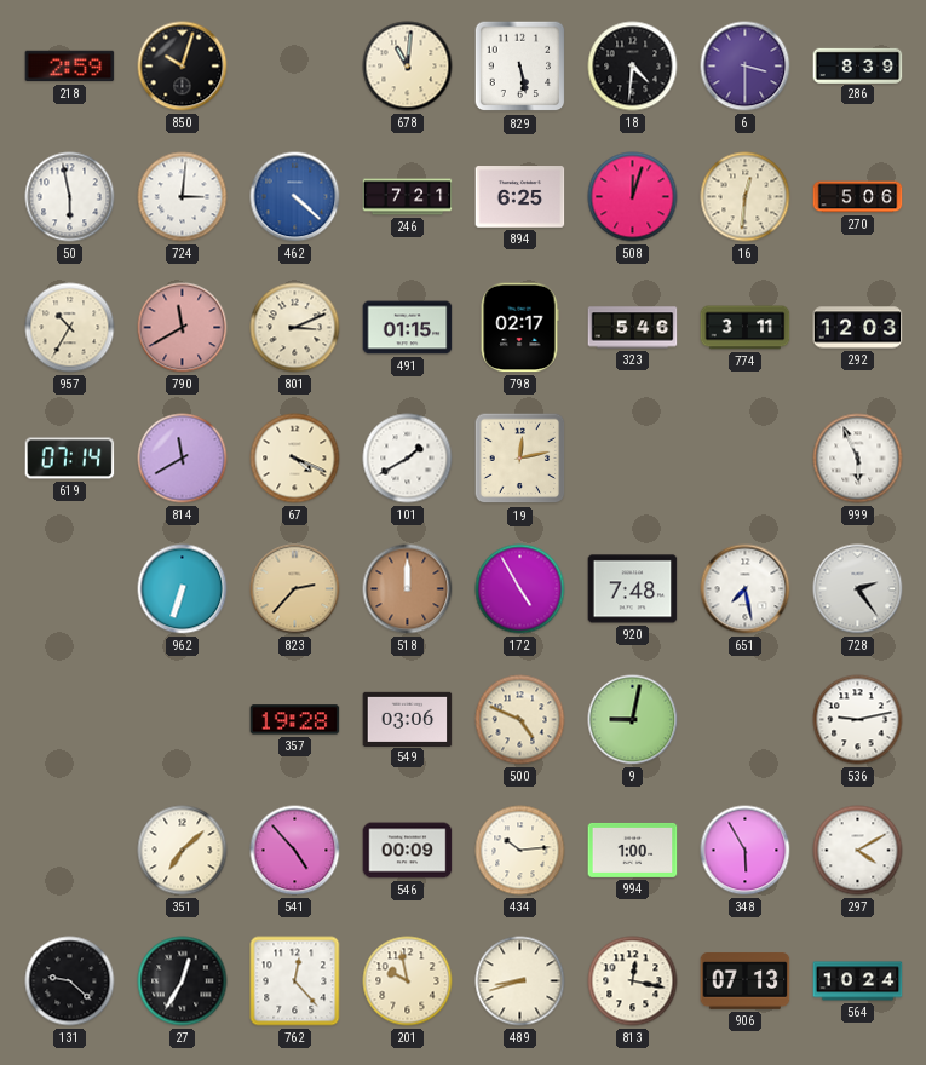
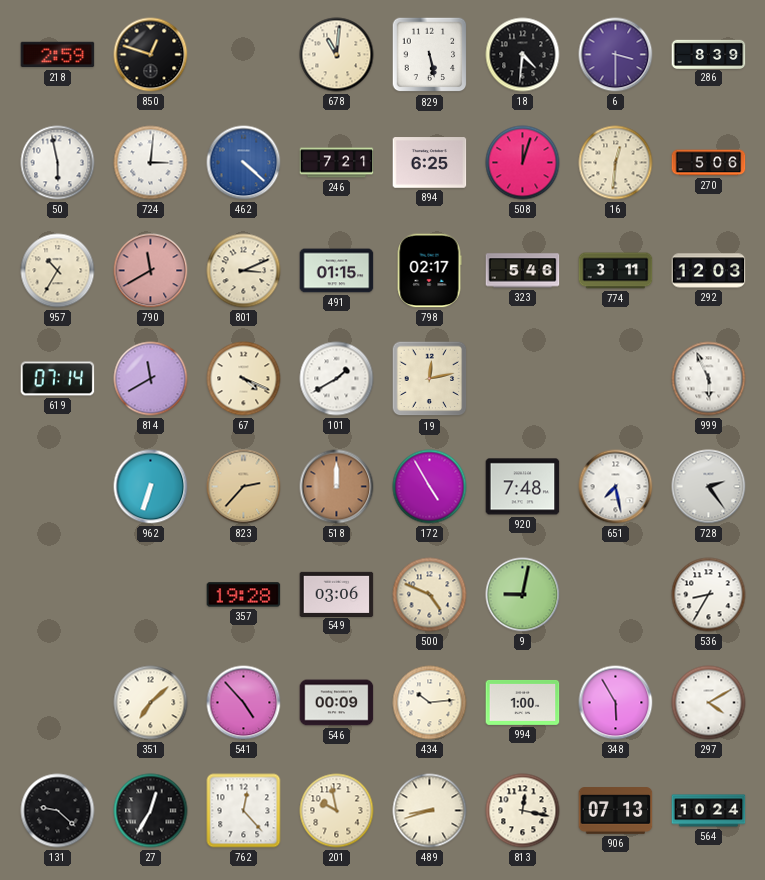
850: 10:03 -> 12:48 (151, 55)
536: 9:13 -> 8:35 (709, 595)
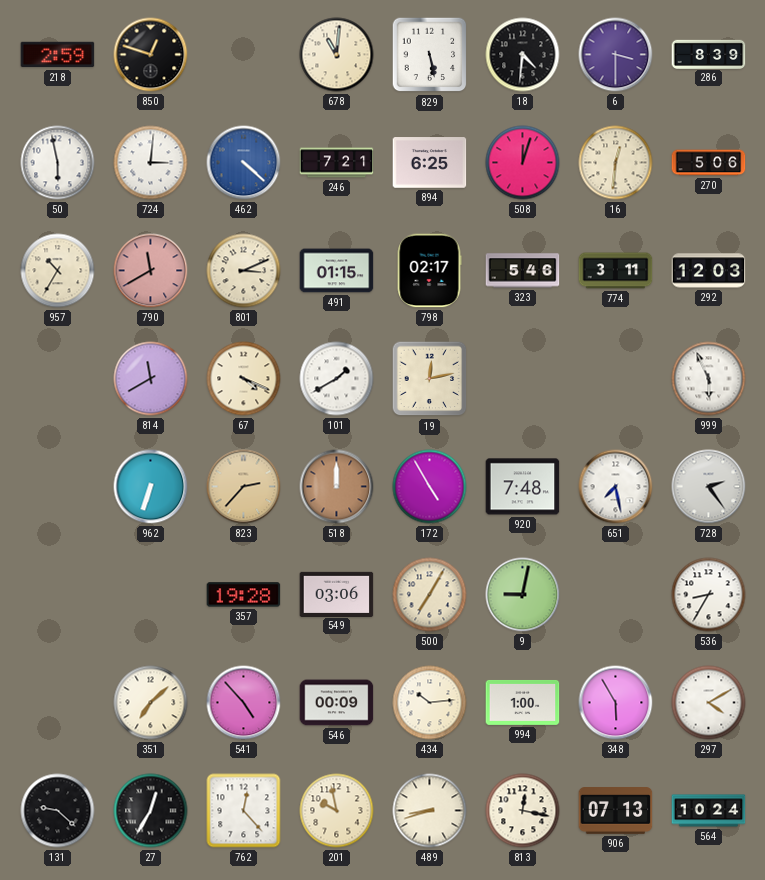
619: 07:14 -> none (58, 379)
500: 4:49 -> 7:05 (430, 595)
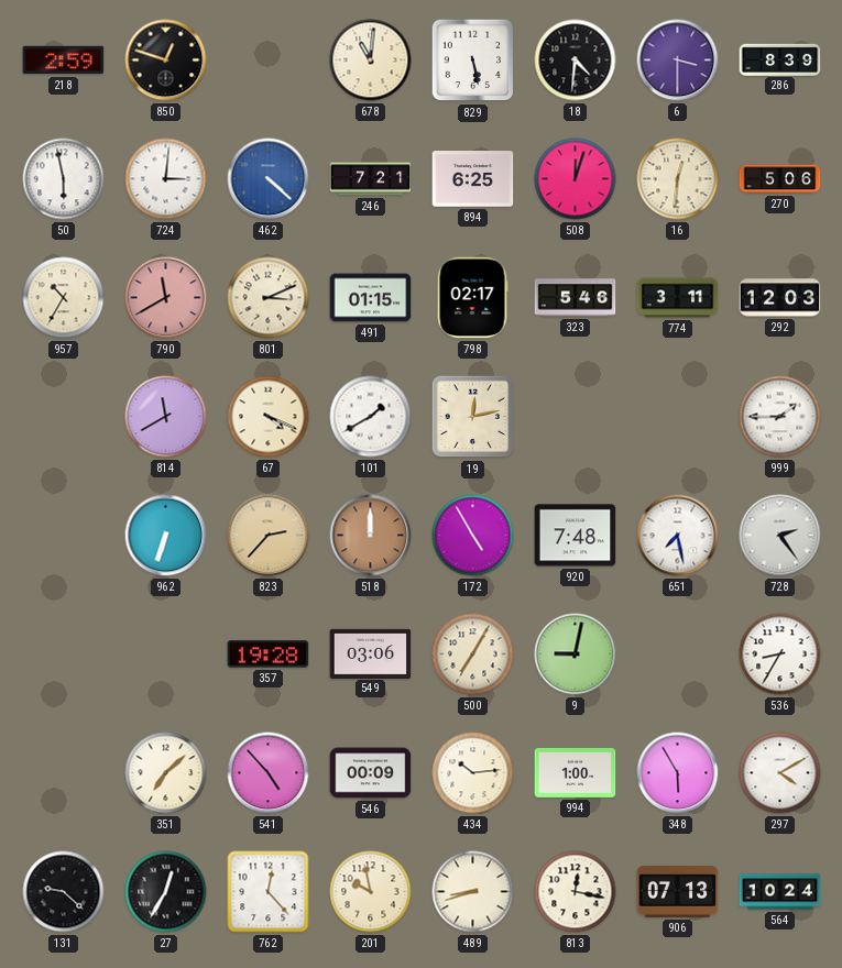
999: 5:56 -> 1:45 (780, 417)
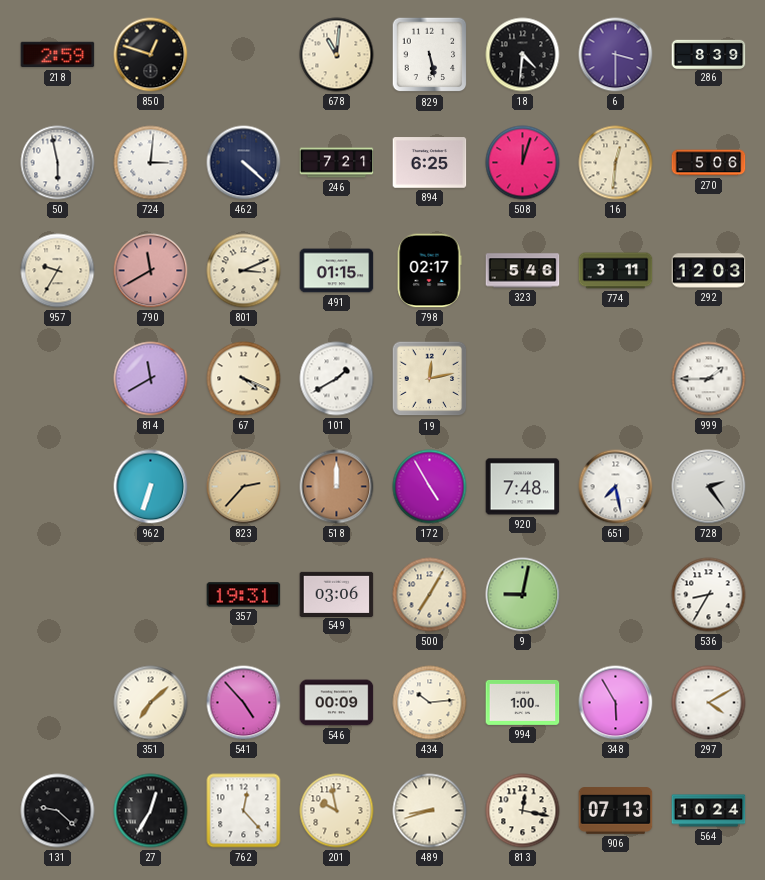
462 dial: blue -> navy (244, 163)
957: 10:35 -> 9:35 (58, 271)
357: 19:28 -> 19:31 (244, 595)
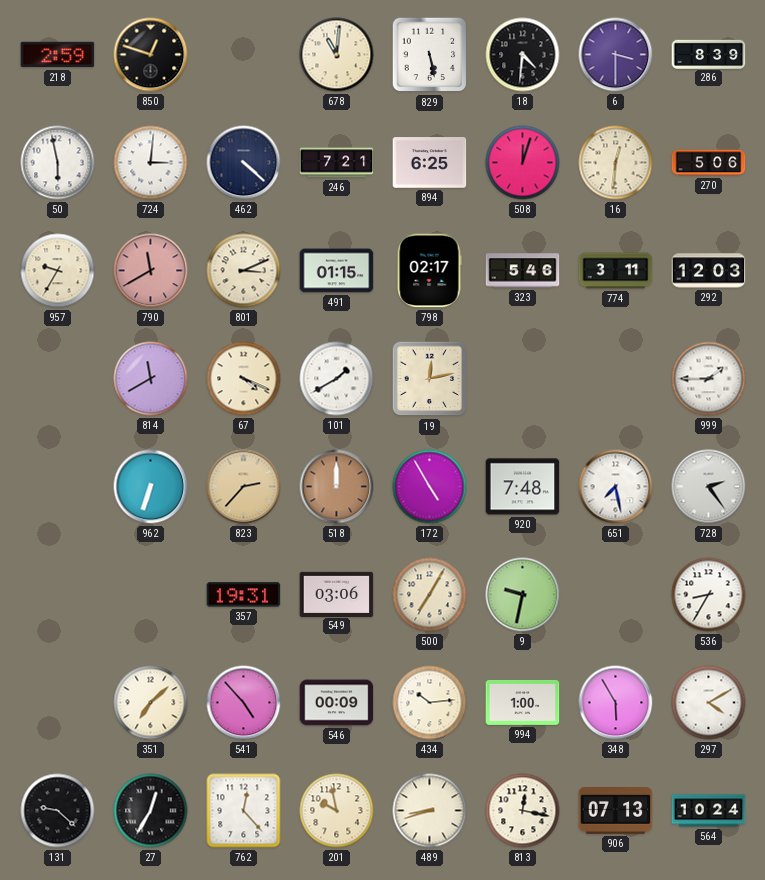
9: 9:02 -> 9:32 (523, 595)
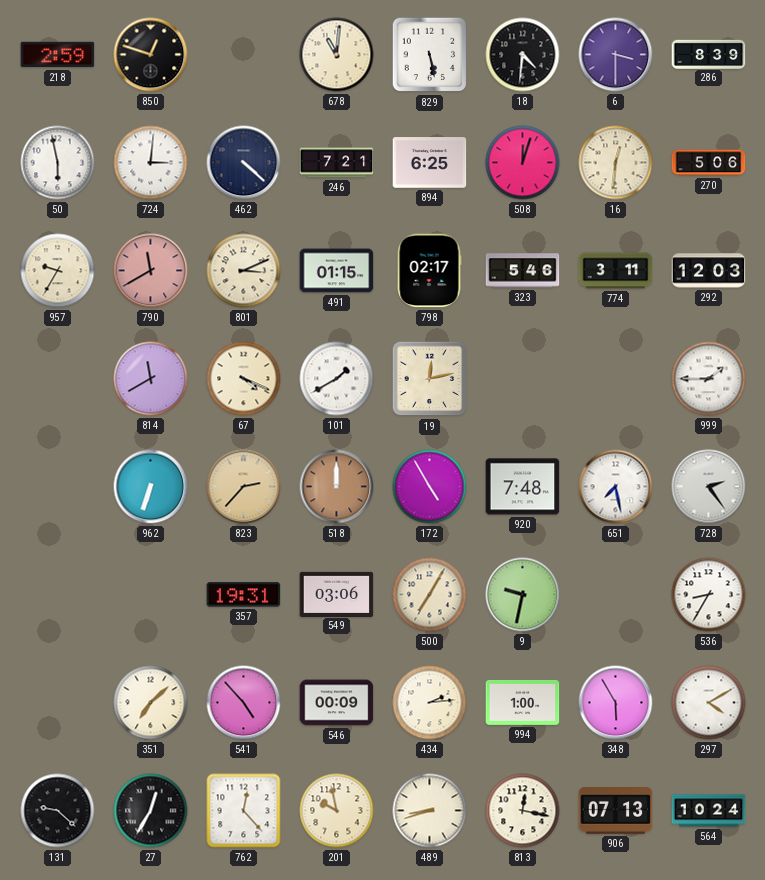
434: 10:14 -> 2:14 (430, 703)
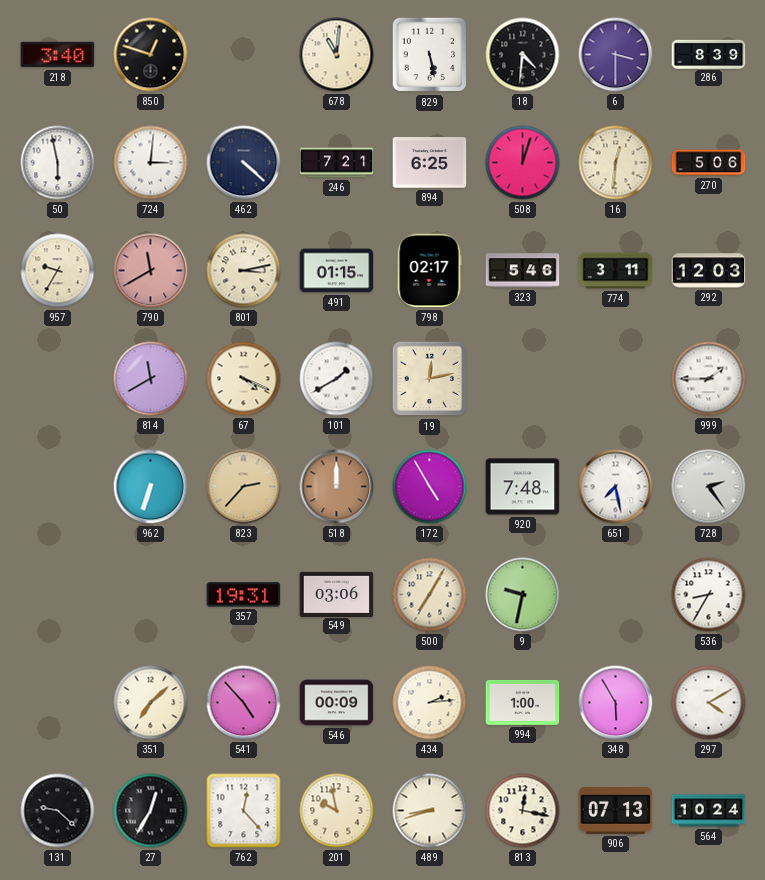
218: 2:59 -> 3:40 (58, 55)
801: 3:11 -> 3:13 (244, 271)
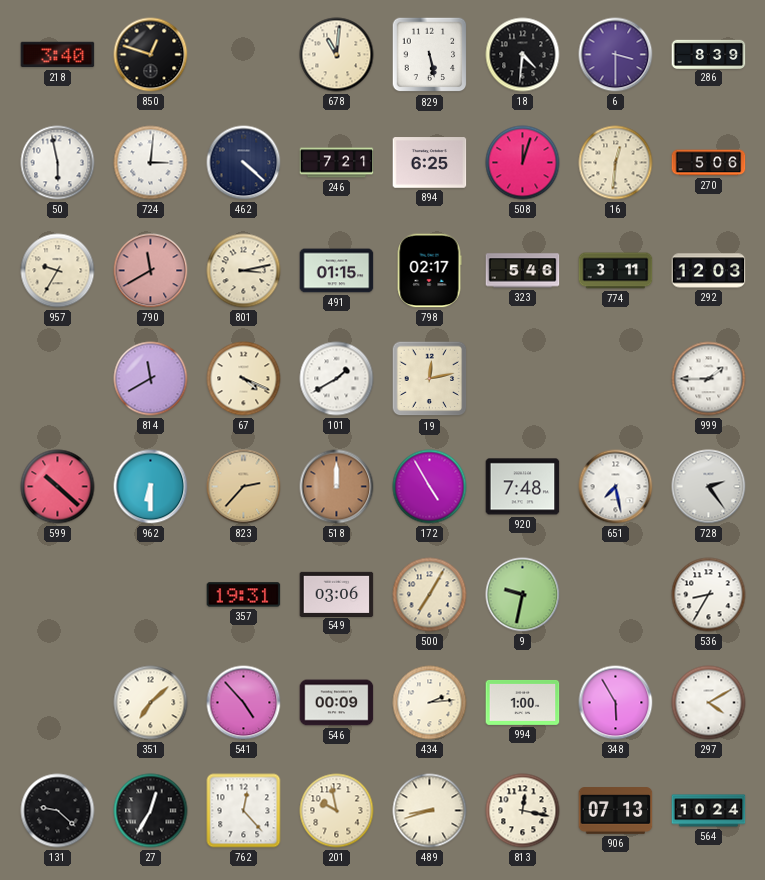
599: none -> 10:22 (58, 487)
962: 6:33 -> 6:30 (151, 487)
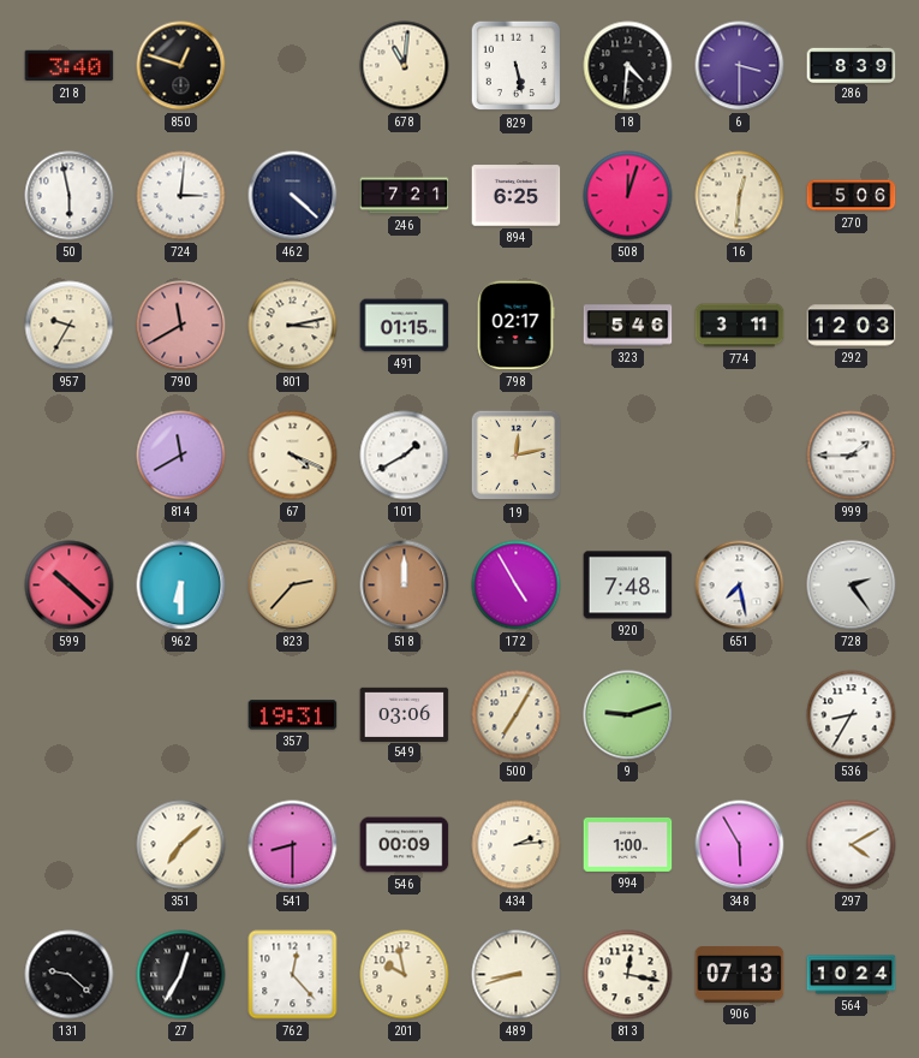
9: 9:32 -> 9:12 (628, 715)
541: 4:53 -> 8:30 (293, 845)
